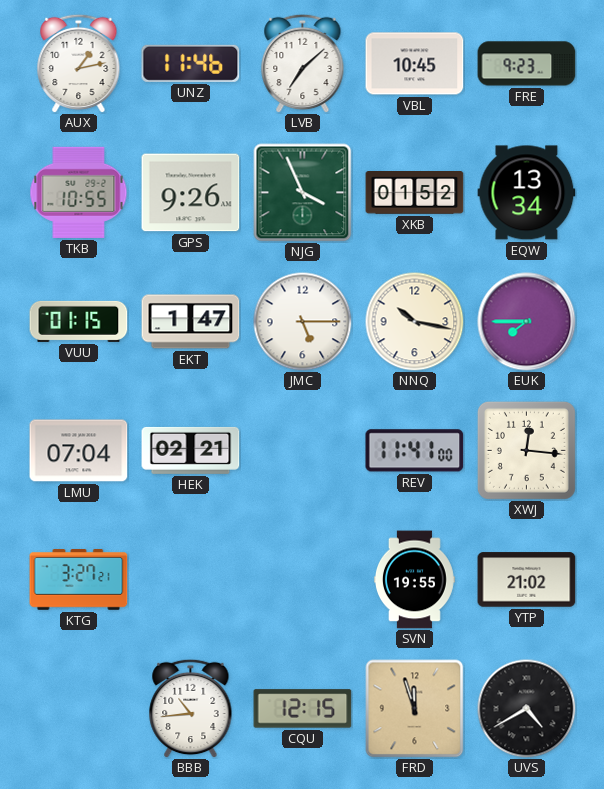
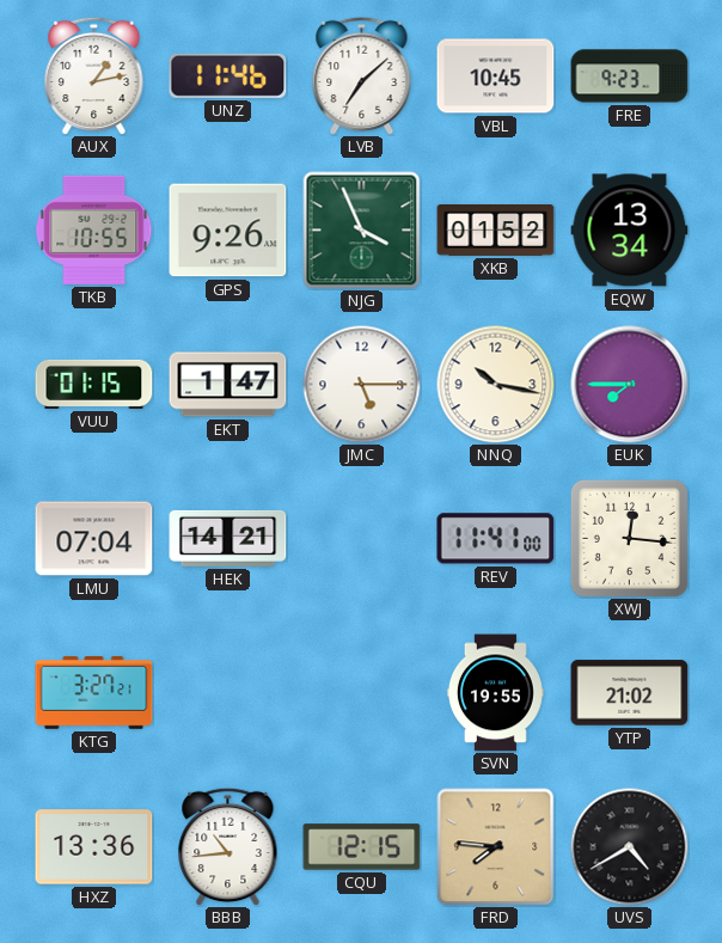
HEK: 02:21 -> 14:21 (228, 538)
HXZ: none -> 13:36 (94, 847)
FRD: 11:57 -> 7:46 (496, 847)
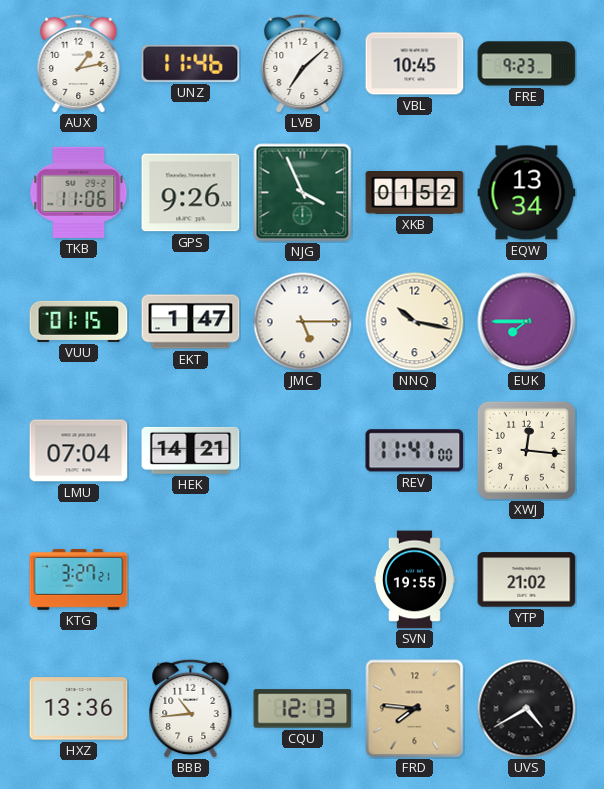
TKB: 10:55 -> 11:06 (79, 192)
CQU: 12:15 -> 12:13 (303, 709)
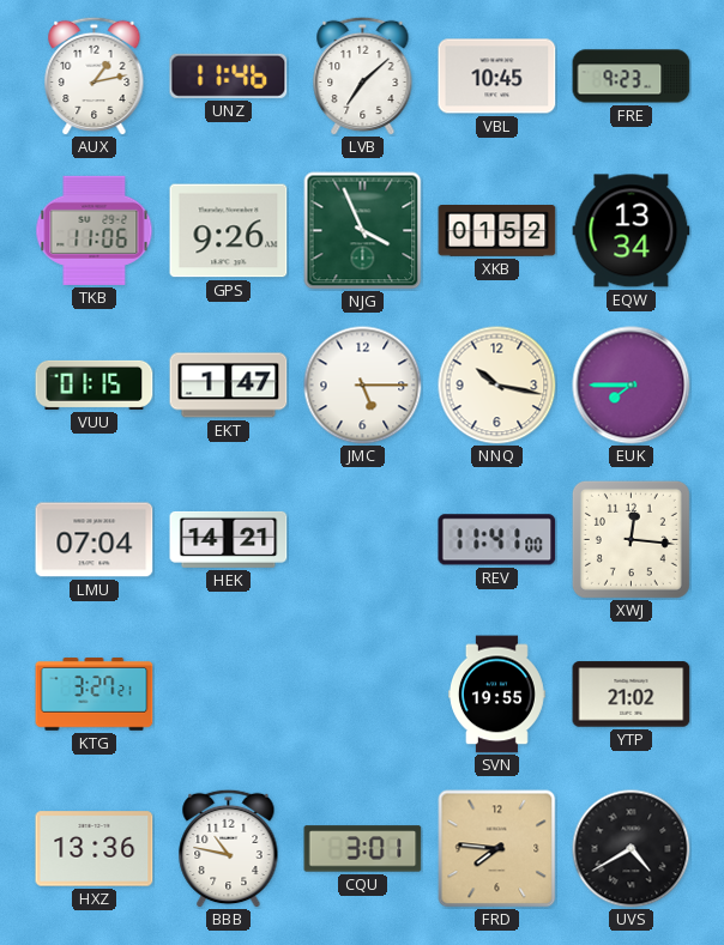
BBB: 10:44 -> 10:47 (229, 848)
CQU: 12:13 -> 3:01 (363, 849)
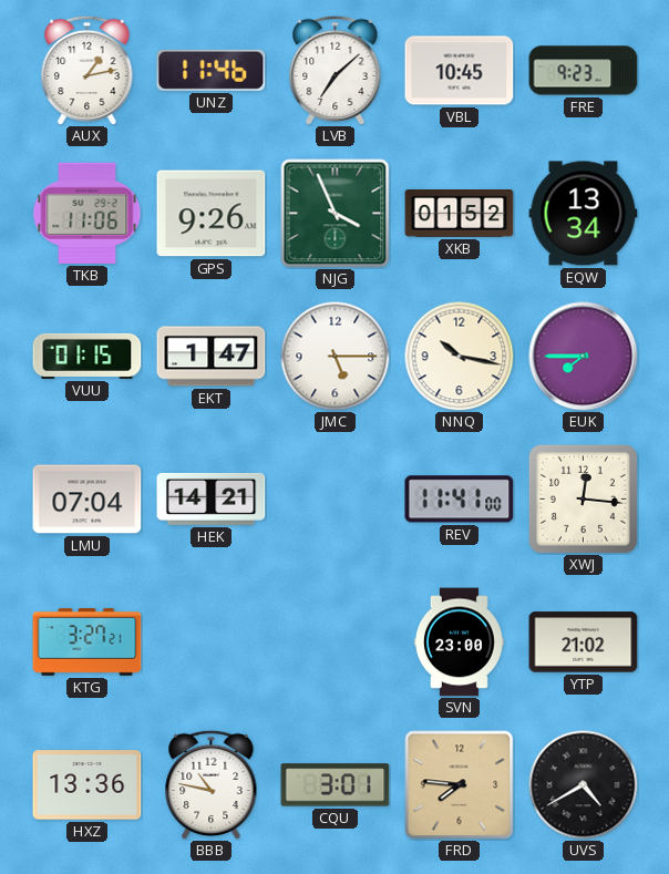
SVN: 19:55 -> 23:00 (459, 642)
